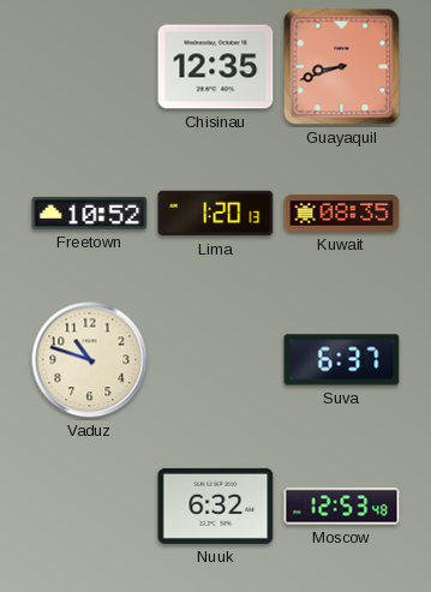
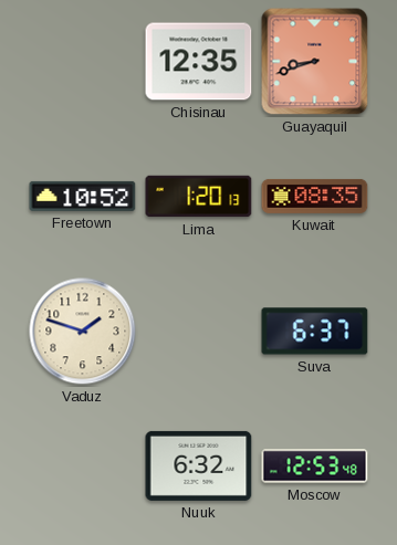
Vaduz: 10:48 -> 1:48 (83, 332)
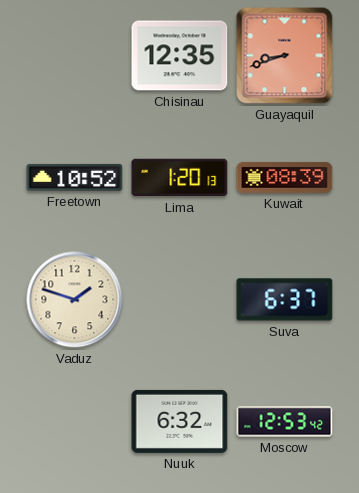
Kuwait: 08:35 -> 08:39 (285, 177)
Moscow: 12:53:48 -> 12:53:42 (285, 422)
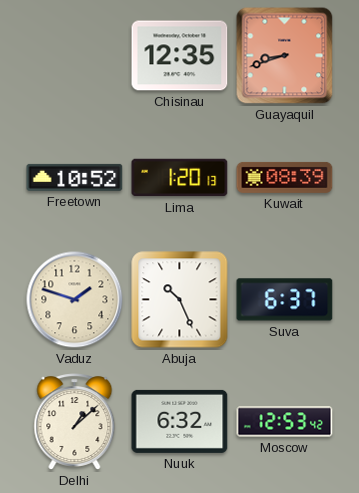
Abuja: none -> 10:26 (180, 300)
Delhi: none -> 1:08 (75, 422)
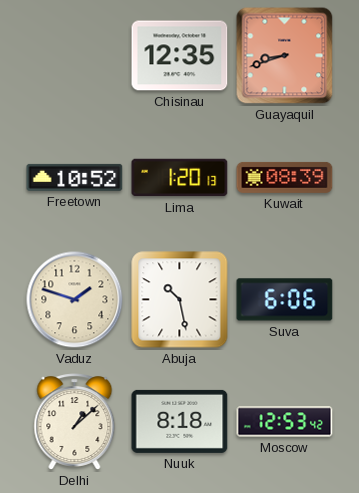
Abuja: 10:26 -> 10:28 (180, 300)
Suva: 6:37 -> 6:06 (285, 300)
Nuuk: 6:32 -> 8:18 (180, 421)
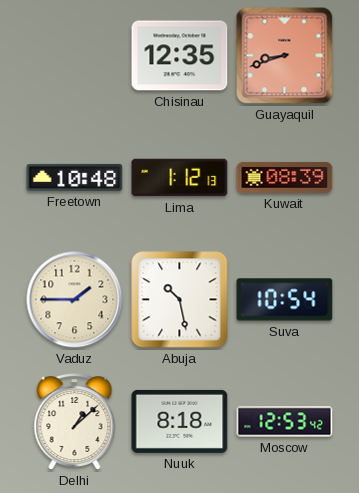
Freetown: 10:52 -> 10:48 (75, 177)
Lima: 1:20 -> 1:12 (180, 178)
Vaduz: 1:48 -> 1:45 (75, 300)
Suva: 6:06 -> 10:54 (285, 300)
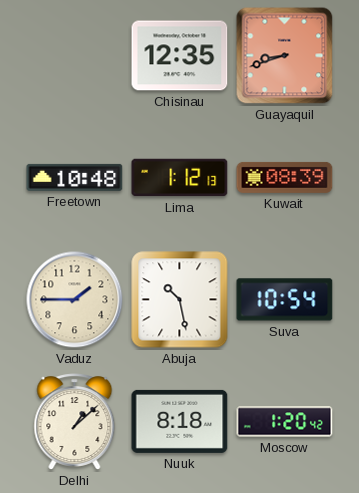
Moscow: 12:53 -> 1:20 (285, 422)
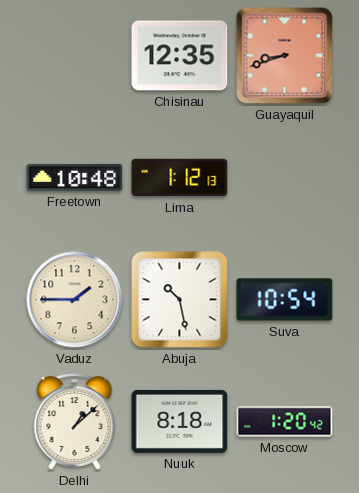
Kuwait: 08:39 -> none (285, 177)
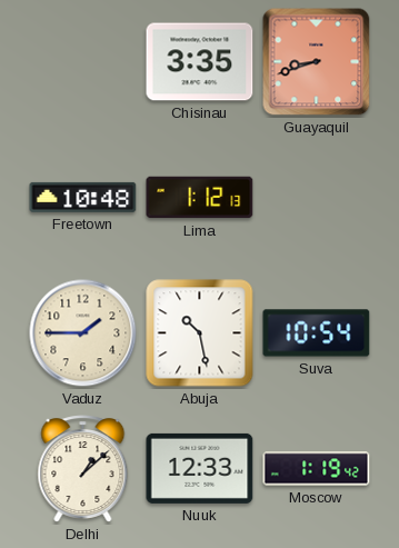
Chisinau: 12:35 -> 3:35 (200, 62)
Nuuk: 8:18 -> 12:33 (200, 468)
Moscow: 1:20 -> 1:19 (317, 469)
